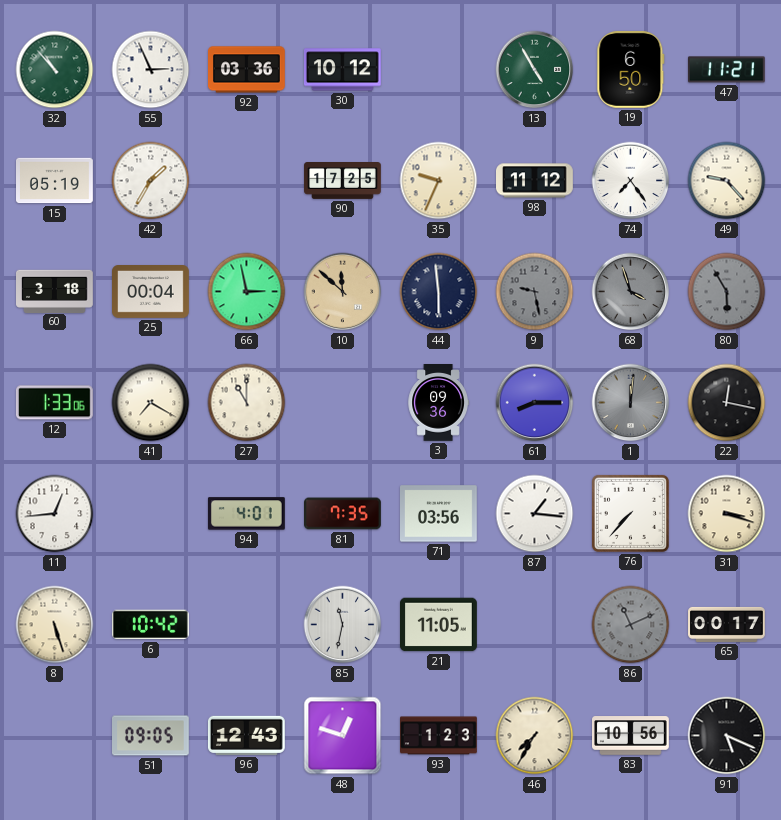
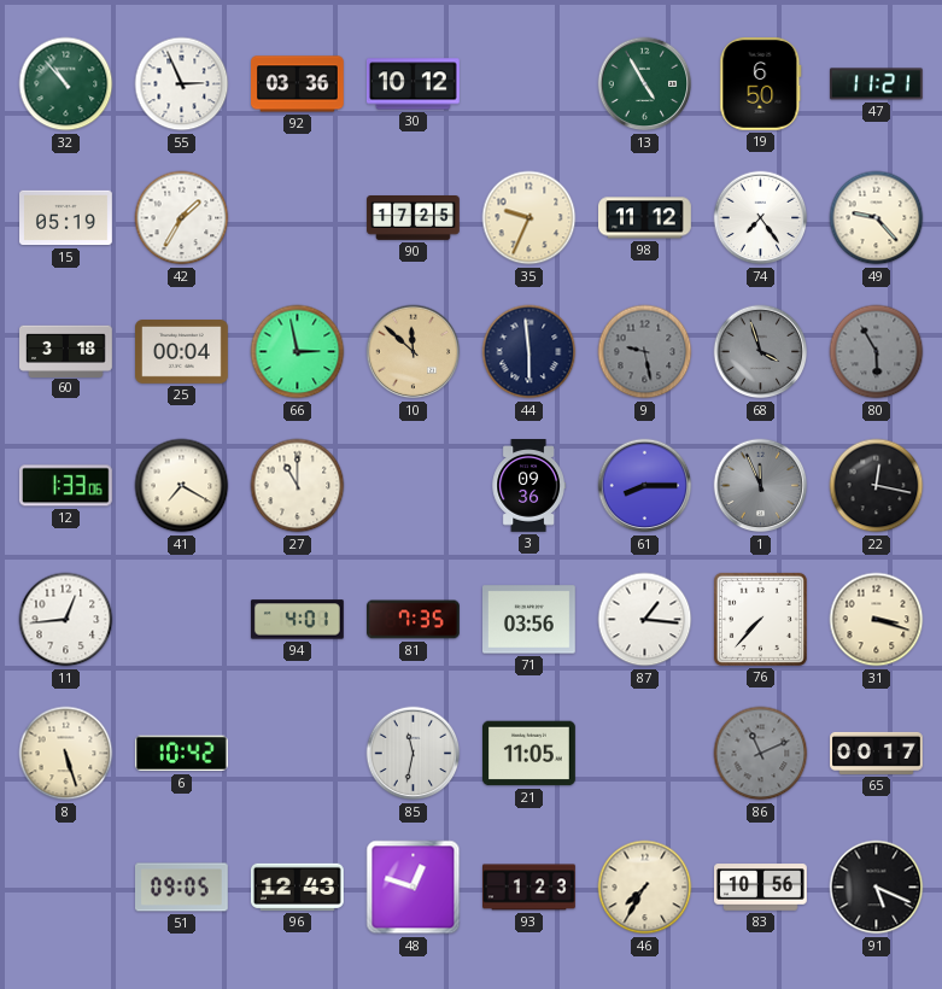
1: 12:01 -> 11:56 (761, 486)
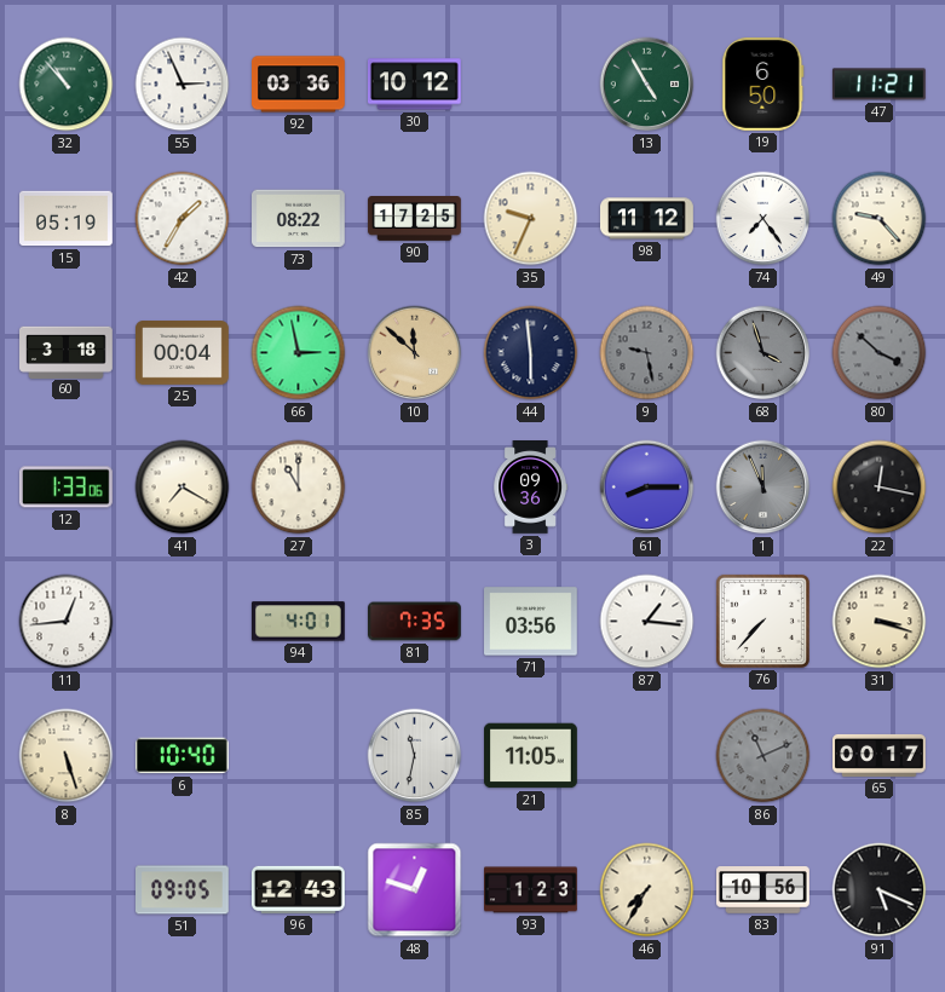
73: none -> 08:22 (299, 219)
80: 5:55 -> 3:52 (880, 353)
6: 10:42 -> 10:40 (181, 756)
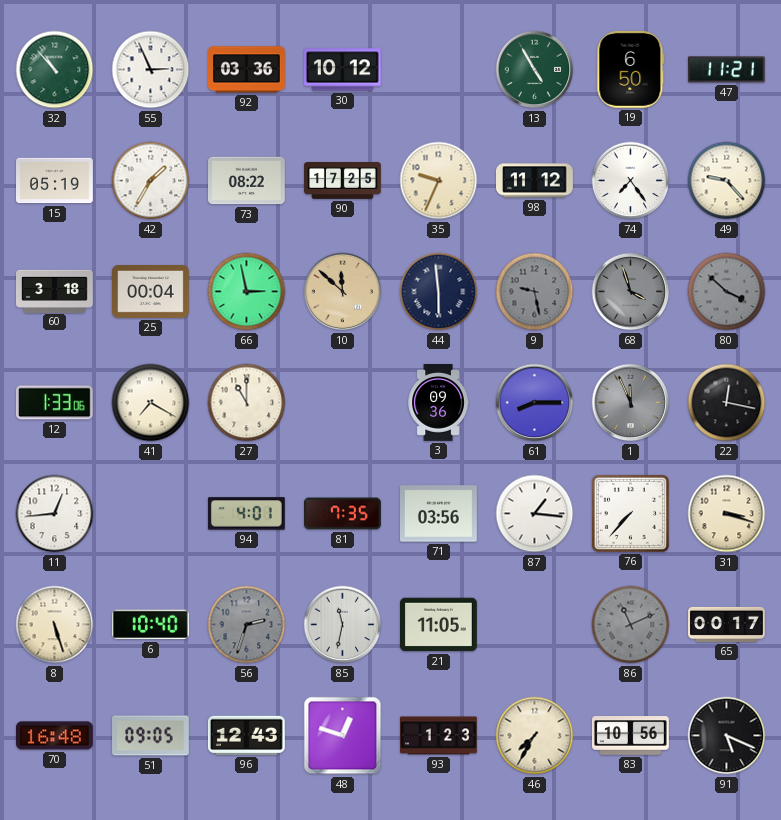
56: none -> 2:33 (247, 625)
70: none -> 16:48 (55, 736)
